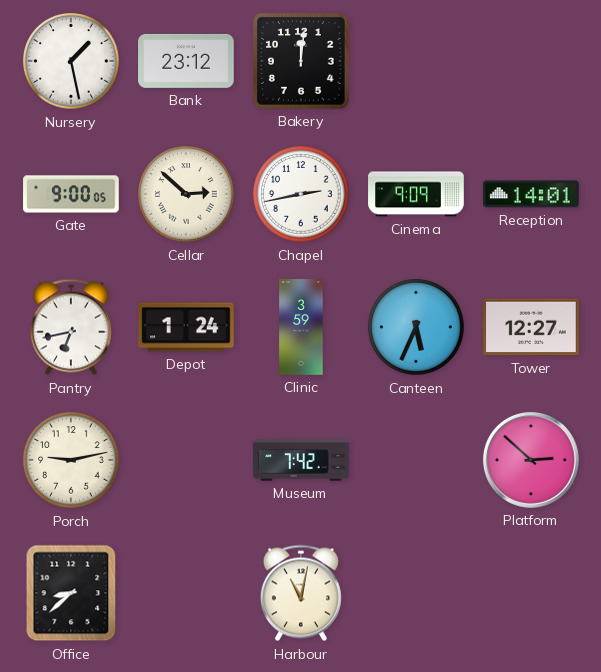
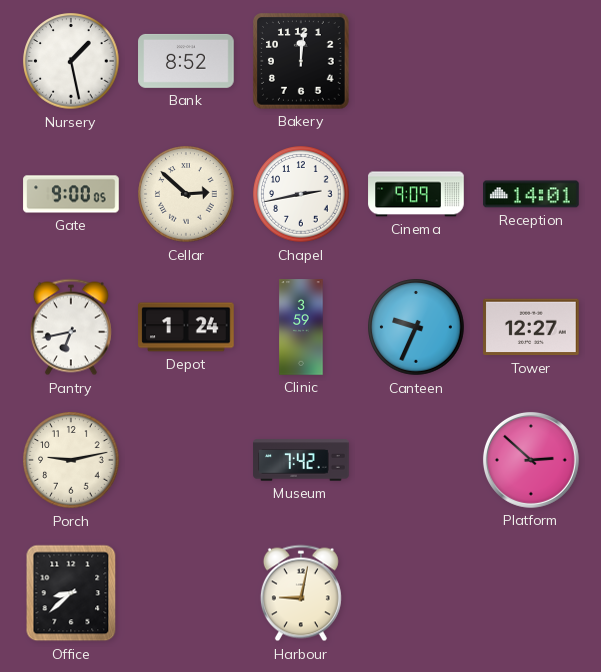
Bank: 23:12 -> 8:52 (186, 61)
Canteen: 5:34 -> 9:34 (416, 327)
Harbour: 11:02 -> 9:02 (301, 593)
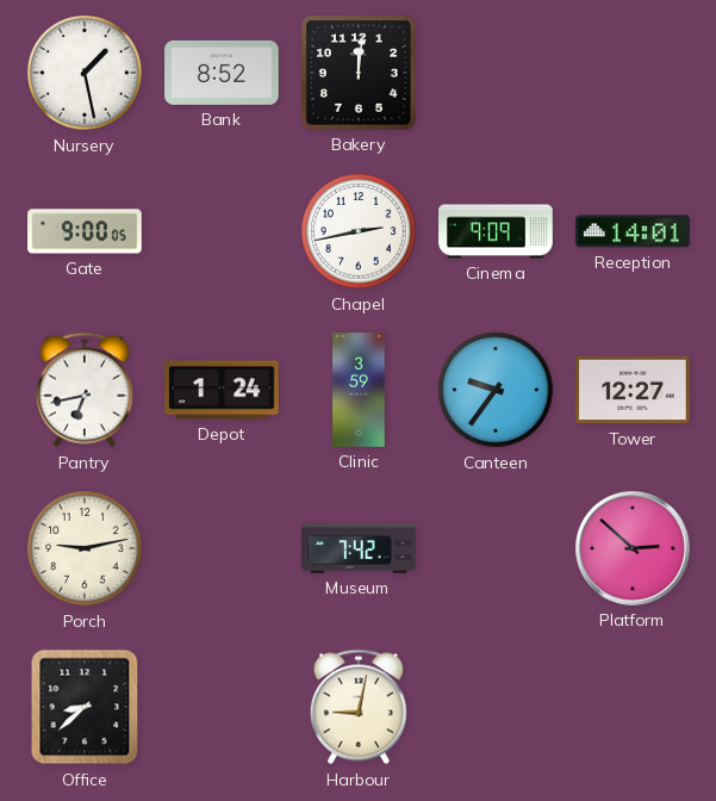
Cellar: 2:52 -> none (186, 194)
Canteen: 9:34 -> 9:36 (496, 390)
